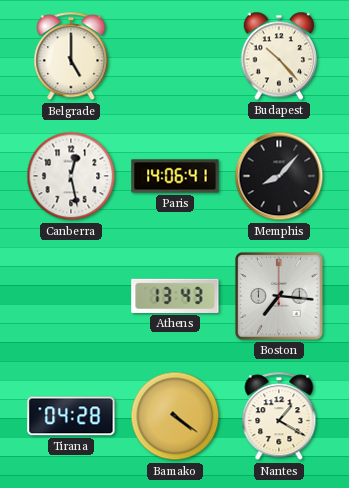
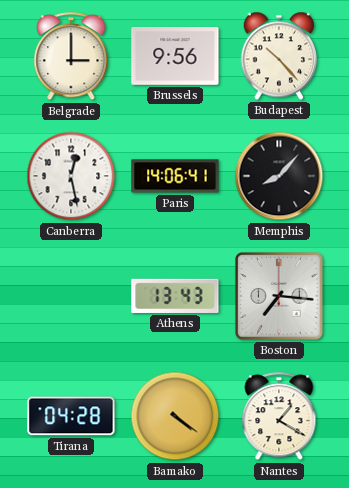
Belgrade: 5:00 -> 3:00 (71, 57)
Brussels: none -> 9:56 (175, 57)
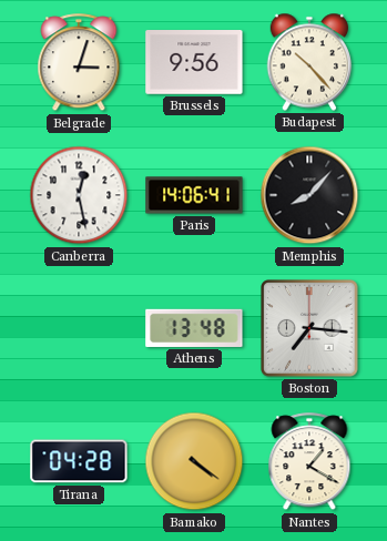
Belgrade: 3:00 -> 3:03 (79, 63)
Athens: 13:43 -> 13:48 (194, 328)
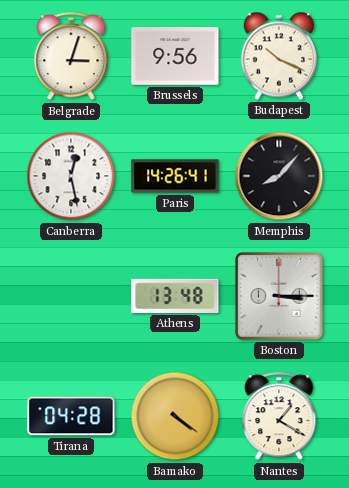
Budapest: 10:23 -> 10:19 (279, 56)
Paris: 14:06 -> 14:26 (175, 176)
Boston: 7:16 -> 3:15 (279, 296)
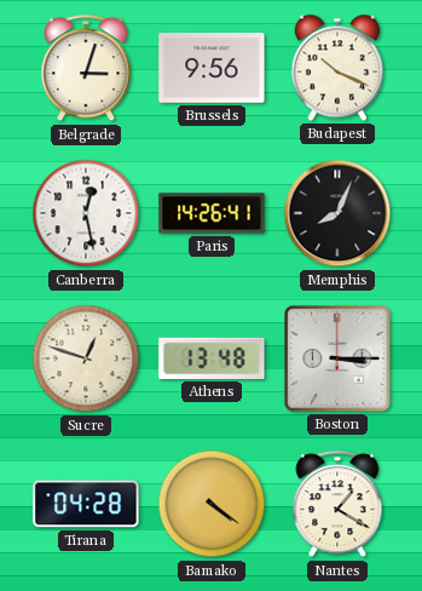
Memphis: 8:07 -> 8:04 (337, 213)
Sucre: none -> 12:48 (86, 358)
